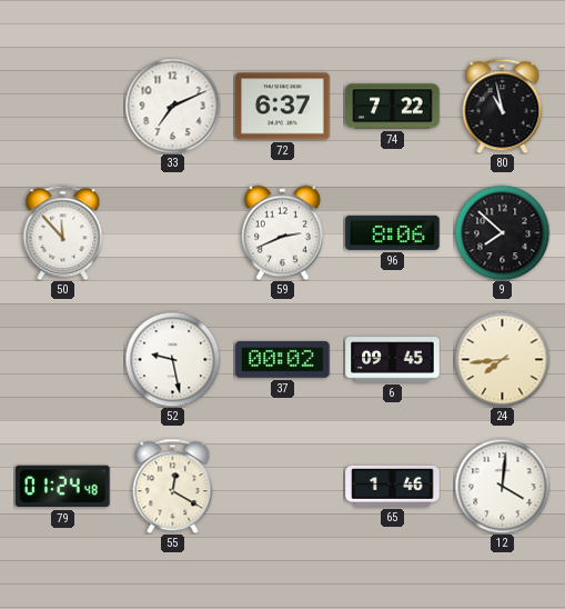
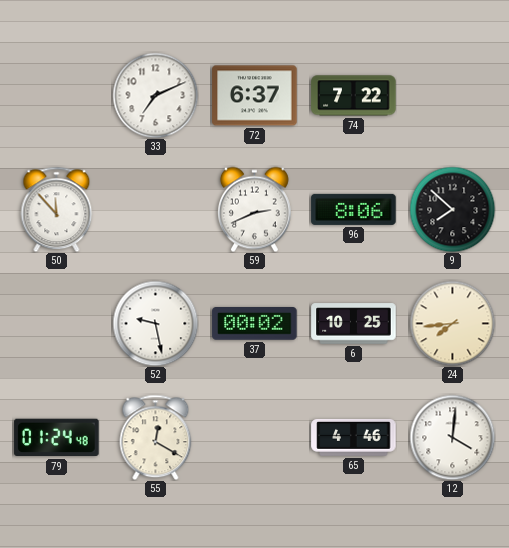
80: 10:58 -> none (503, 106)
6: 09:45 -> 10:25 (354, 324)
65: 1:46 -> 4:46 (354, 437)
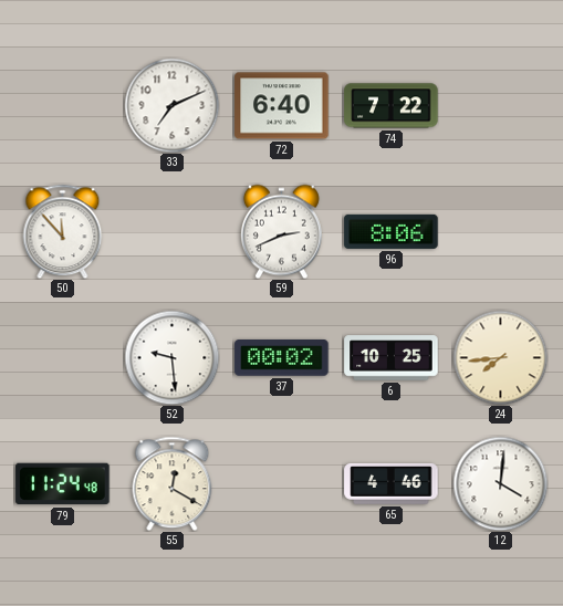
72: 6:37 -> 6:40 (282, 106)
9: 7:52 -> none (452, 209)
52: 9:28 -> 9:29 (171, 357)
79: 01:24 -> 11:24 (63, 484)
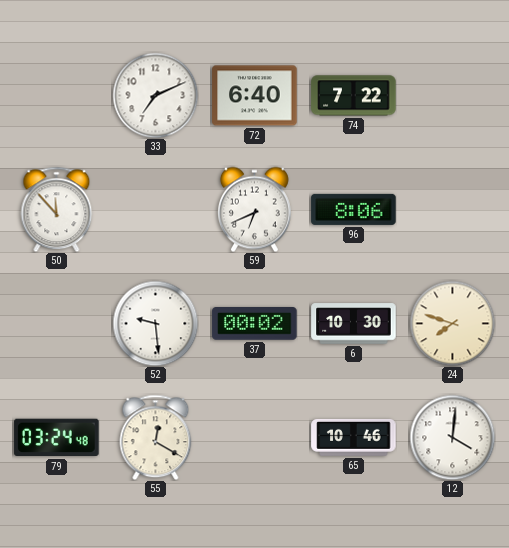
59: 2:41 -> 6:41 (254, 209)
6: 10:25 -> 10:30 (354, 324)
24: 7:44 -> 7:48 (452, 323)
79: 11:24 -> 03:24 (57, 438)
65: 4:46 -> 10:46 (354, 437)
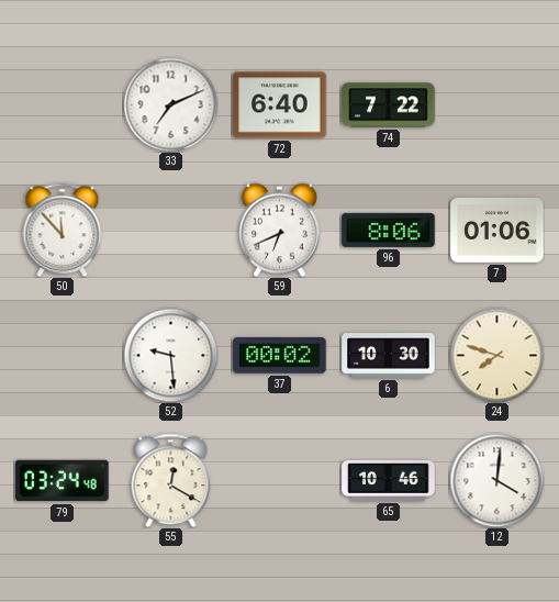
7: none -> 01:06 (497, 230)
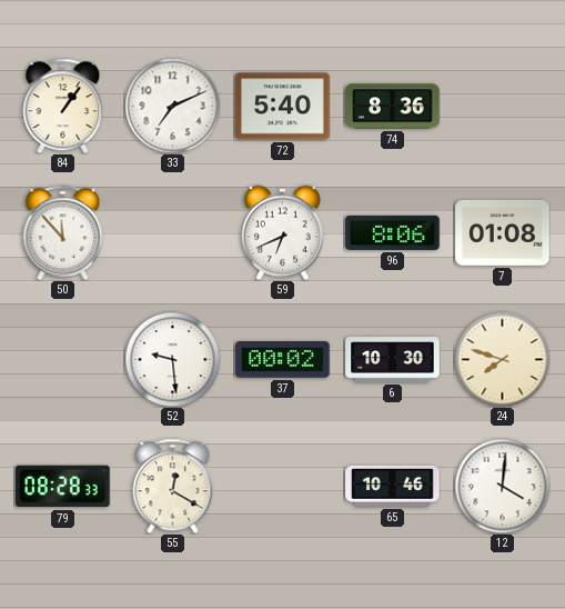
84: none -> 1:06 (63, 106)
72: 6:40 -> 5:40 (283, 107)
74: 7:22 -> 8:36 (393, 107)
7: 01:06 -> 01:08 (503, 232)
79: 03:24 -> 08:28 (63, 487)
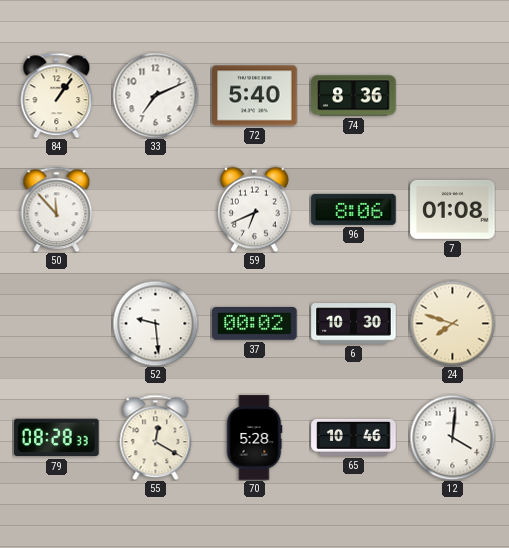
70: none -> 5:28 (254, 438)
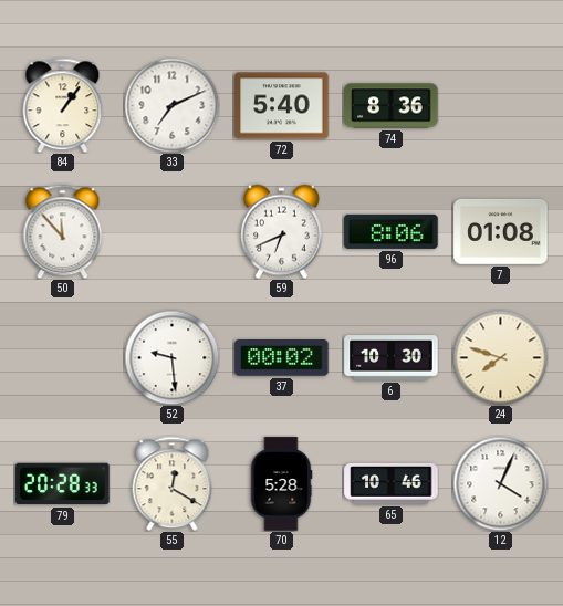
79: 08:28 -> 20:28 (63, 484)
12: 4:01 -> 4:04 (500, 483)
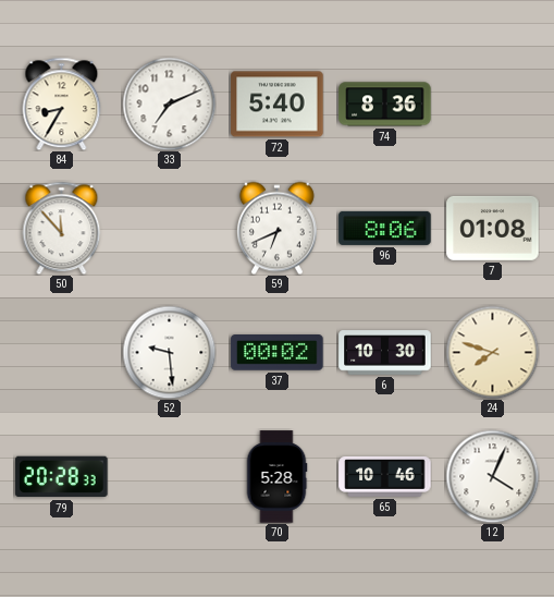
84: 1:06 -> 8:35 (62, 103)
55: 12:20 -> none (173, 483)
